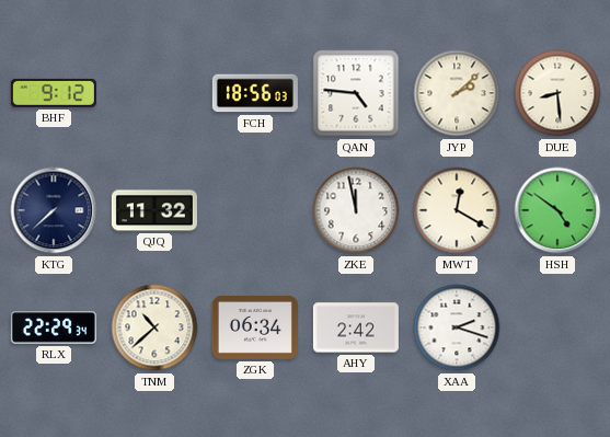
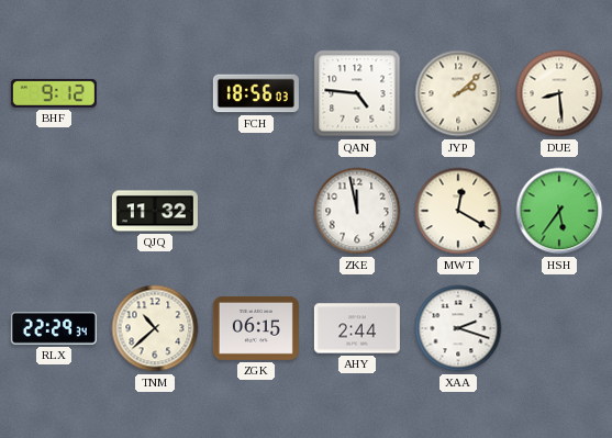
KTG: 7:38 -> none (54, 210)
HSH: 4:51 -> 5:36 (559, 211)
ZGK: 06:34 -> 06:15 (256, 328)
AHY: 2:42 -> 2:44 (357, 328)
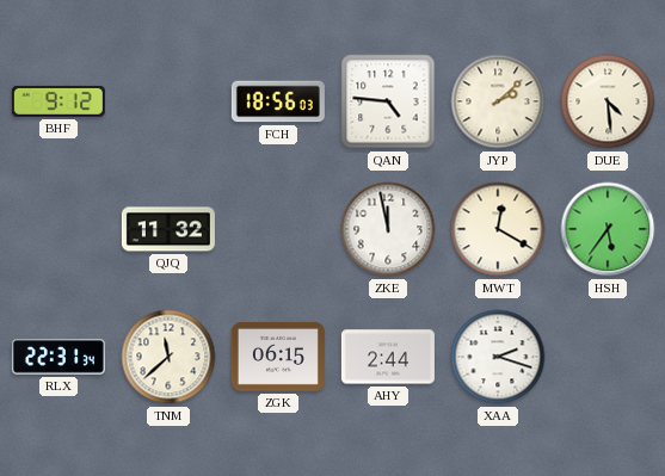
DUE: 8:29 -> 4:29 (608, 101)
RLX: 22:29 -> 22:31 (59, 357)
TNM: 10:38 -> 11:38 (168, 357)
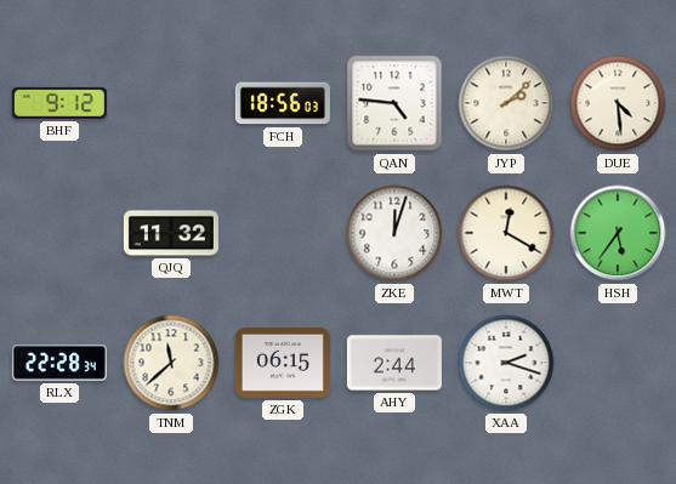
ZKE: 11:58 -> 12:03 (394, 233)
RLX: 22:31 -> 22:28 (59, 363)
